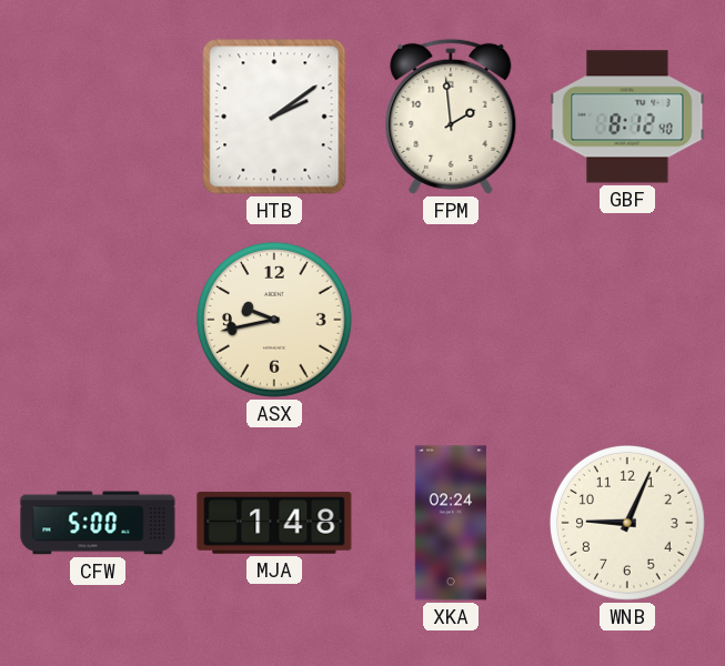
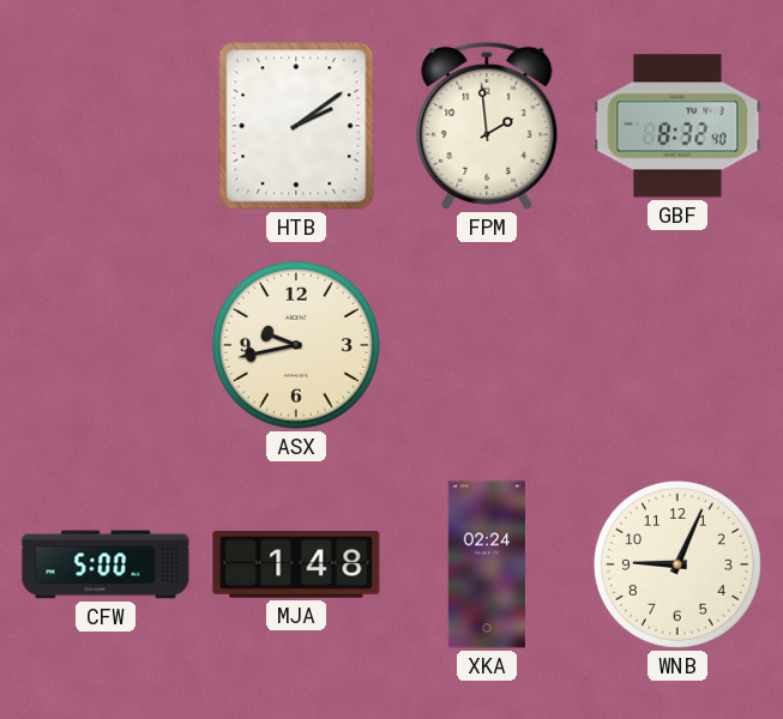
GBF: 8:12 -> 8:32 (677, 126)
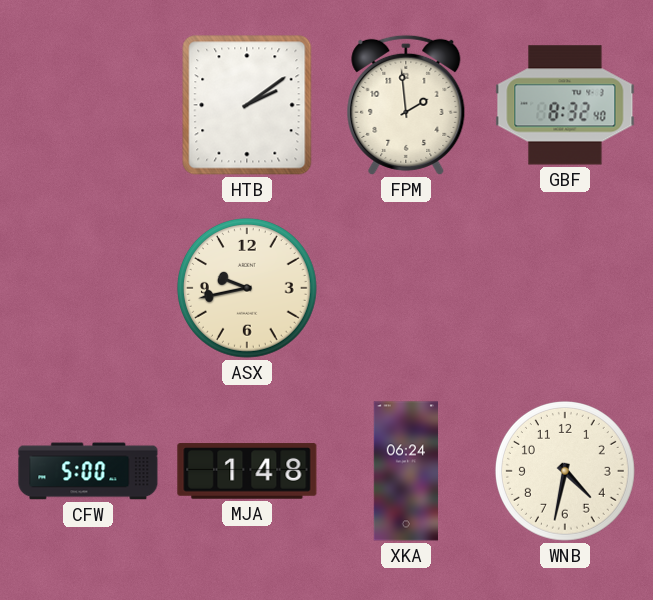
XKA: 02:24 -> 06:24 (405, 471)
WNB: 9:04 -> 4:32 (565, 471)
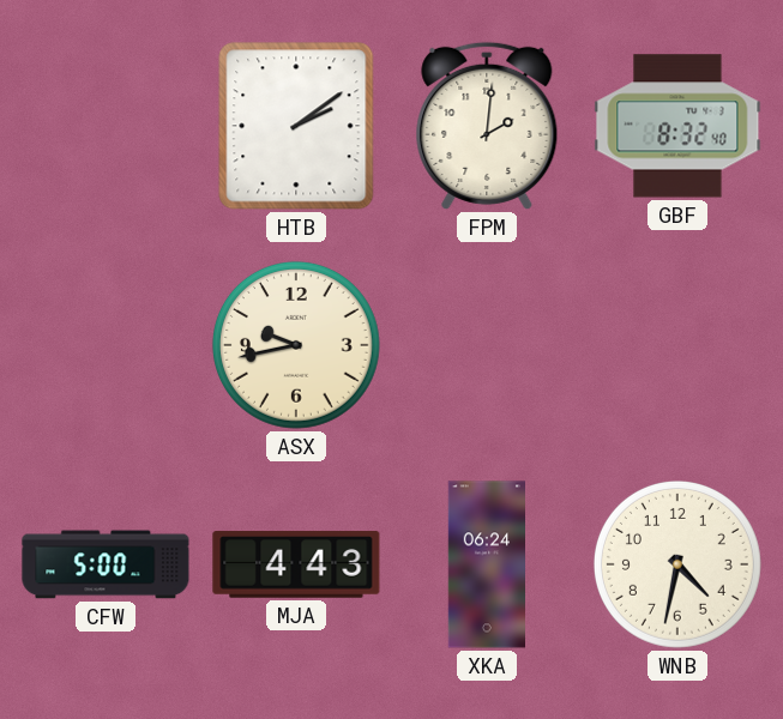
FPM: 1:59 -> 2:01 (487, 126)
MJA: 1:48 -> 4:43 (296, 564)
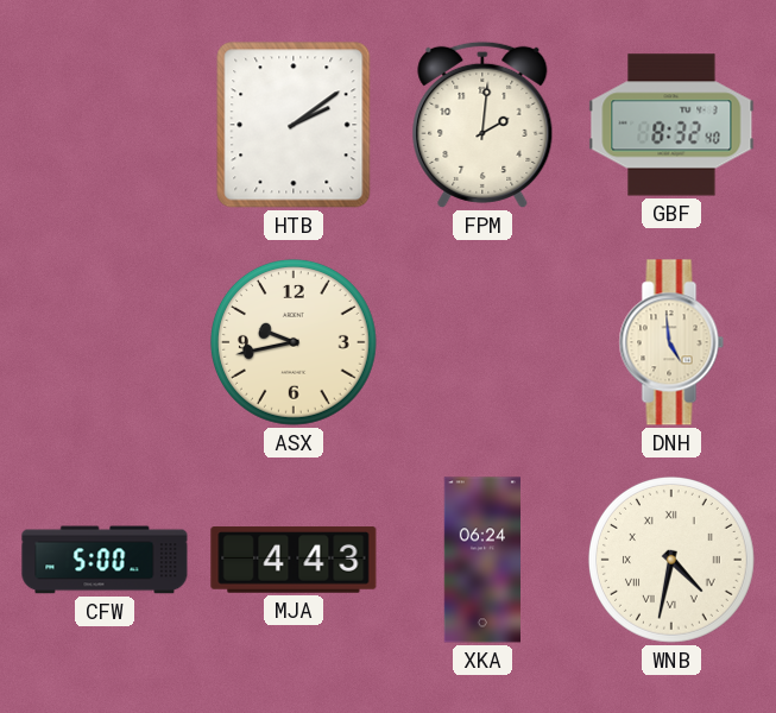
DNH: none -> 4:59 (671, 342)
WNB numerals: Arabic -> Roman (671, 560)
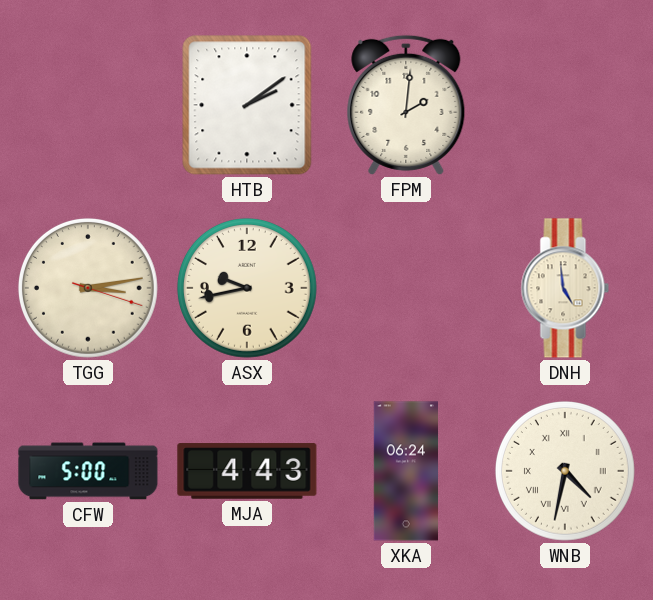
GBF: 8:32 -> none (671, 125)
TGG: none -> 3:13 (88, 288)
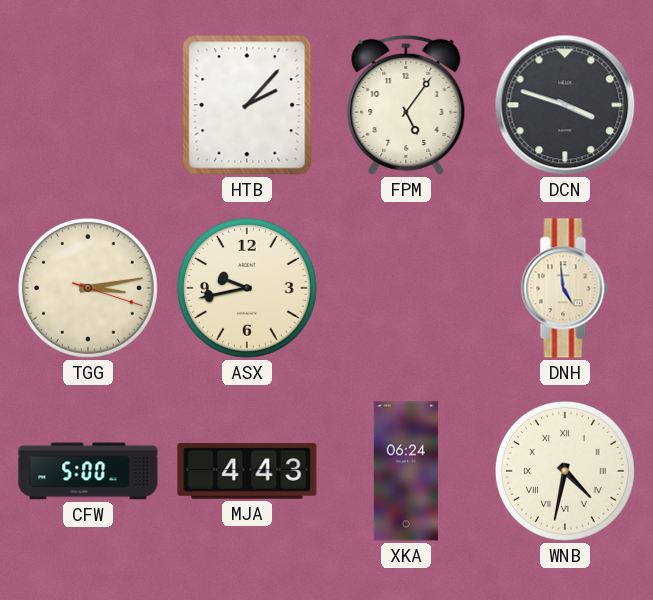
HTB: 2:09 -> 2:07 (247, 105)
FPM: 2:01 -> 5:06 (406, 105)
DCN: none -> 3:48 (565, 105)
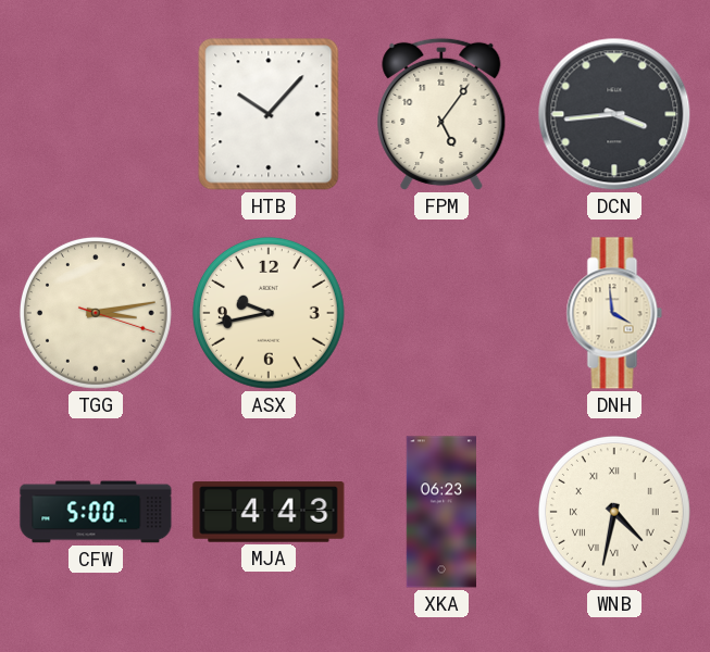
HTB: 2:07 -> 10:07 (269, 114)
DCN: 3:48 -> 3:44 (614, 114)
DNH: 4:59 -> 3:59 (614, 313)
XKA: 06:24 -> 06:23 (440, 512)
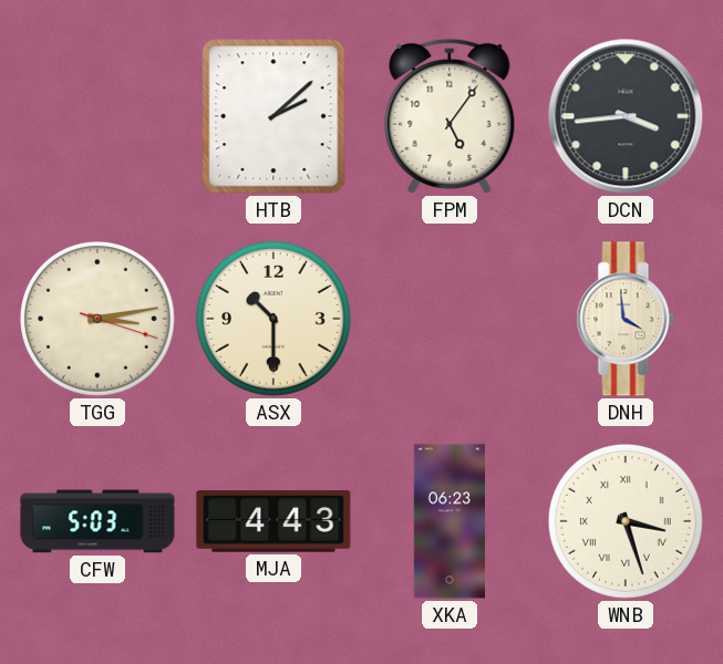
HTB: 10:07 -> 2:08 (273, 116)
ASX: 9:43 -> 10:30 (273, 319)
CFW: 5:00 -> 5:03 (97, 521)
WNB: 4:32 -> 3:27 (626, 521)
